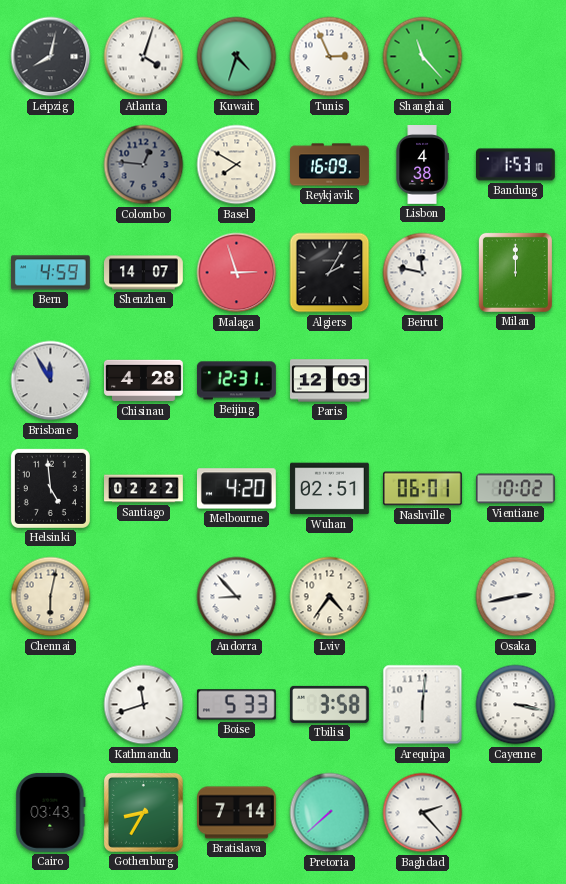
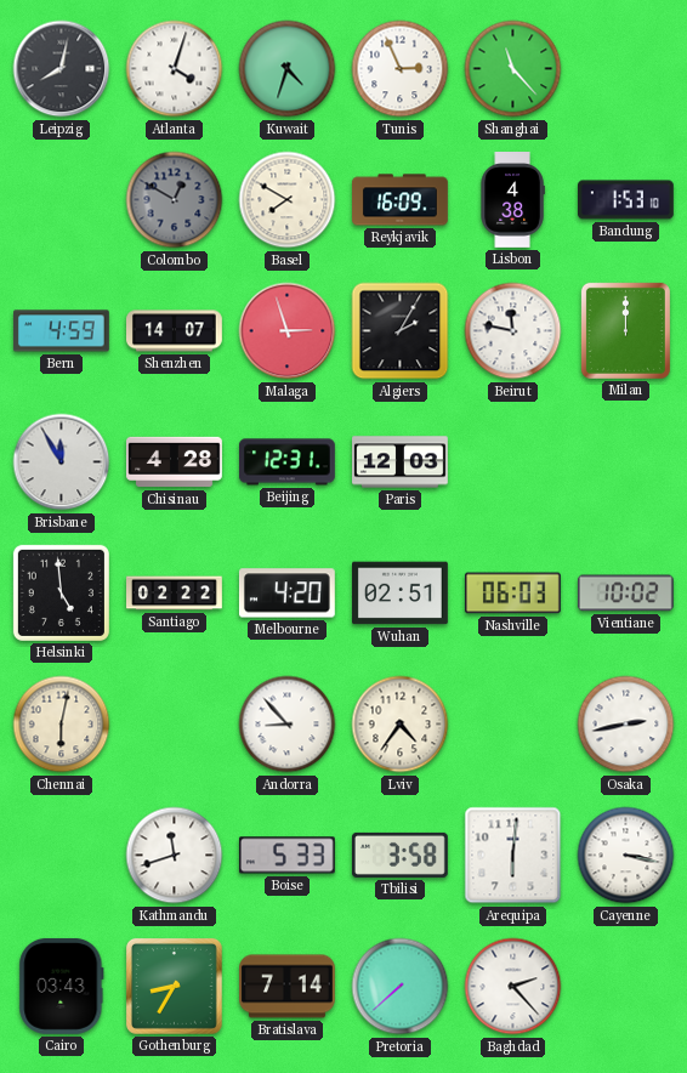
Colombo: 12:46 -> 12:50 (175, 200)
Nashville: 06:01 -> 06:03 (512, 594)
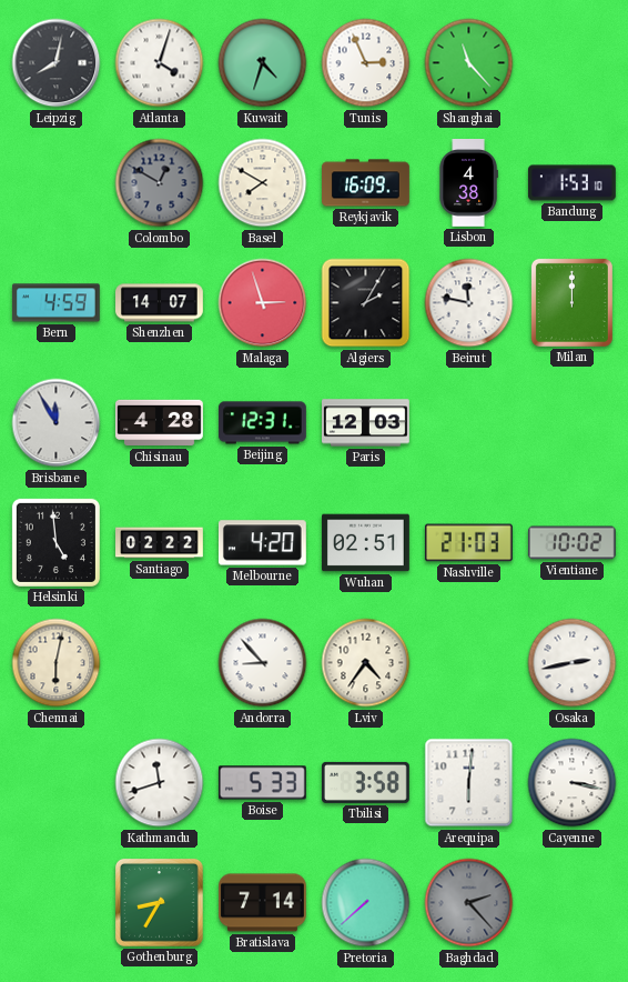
Nashville: 06:03 -> 21:03 (468, 543)
Cairo: 03:43 -> none (62, 986)
Baghdad dial: white -> grey (469, 903)
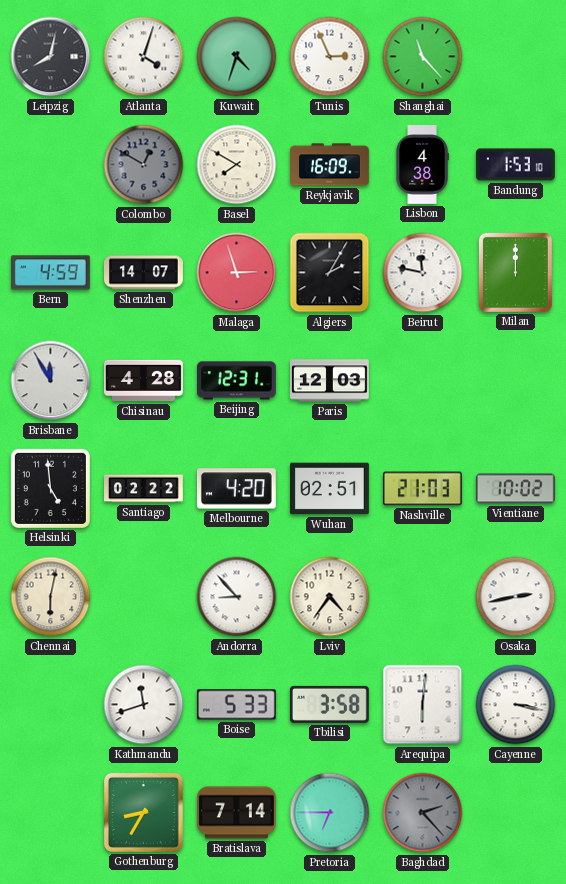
Pretoria: 7:38 -> 6:45 (330, 813)
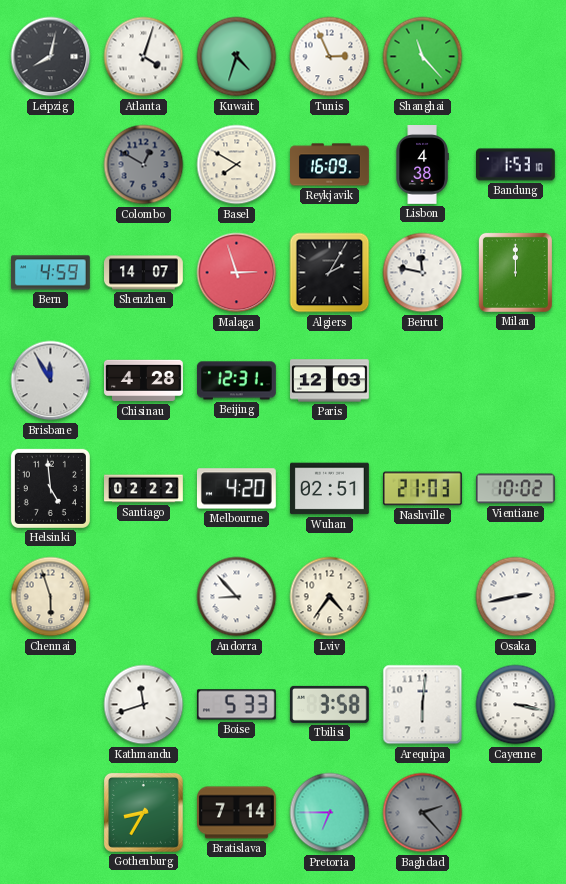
Chennai: 6:02 -> 5:57 (51, 597)
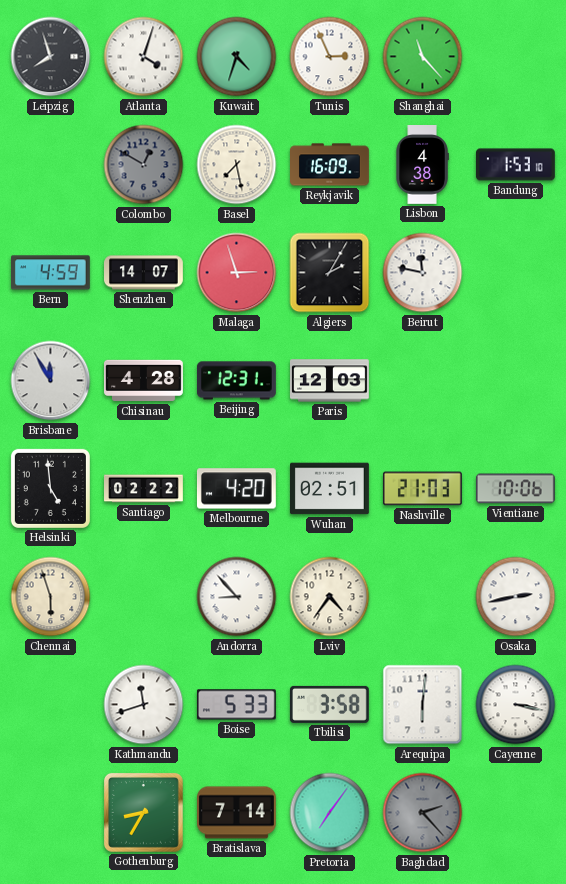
Leipzig: 8:02 -> 7:57 (51, 57)
Basel: 7:50 -> 7:28 (237, 165)
Milan: 12:00 -> none (515, 272)
Vientiane: 10:02 -> 10:06 (515, 489)
Pretoria: 6:45 -> 7:06 (330, 813)
